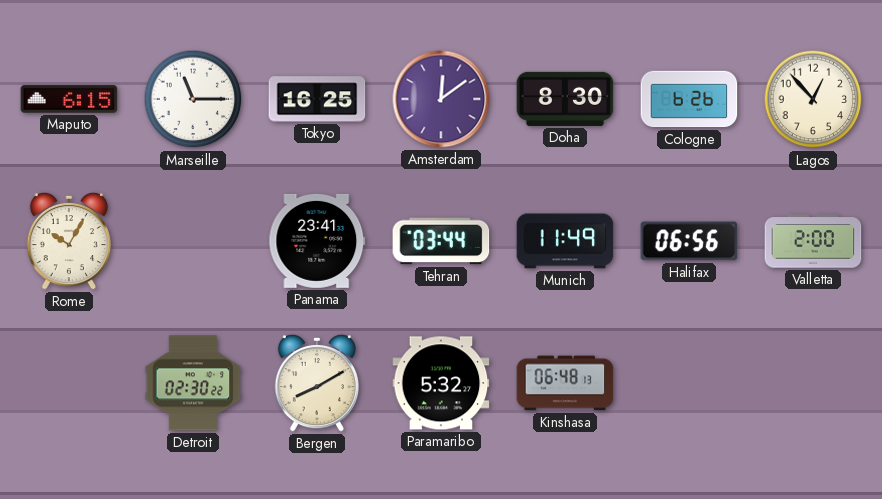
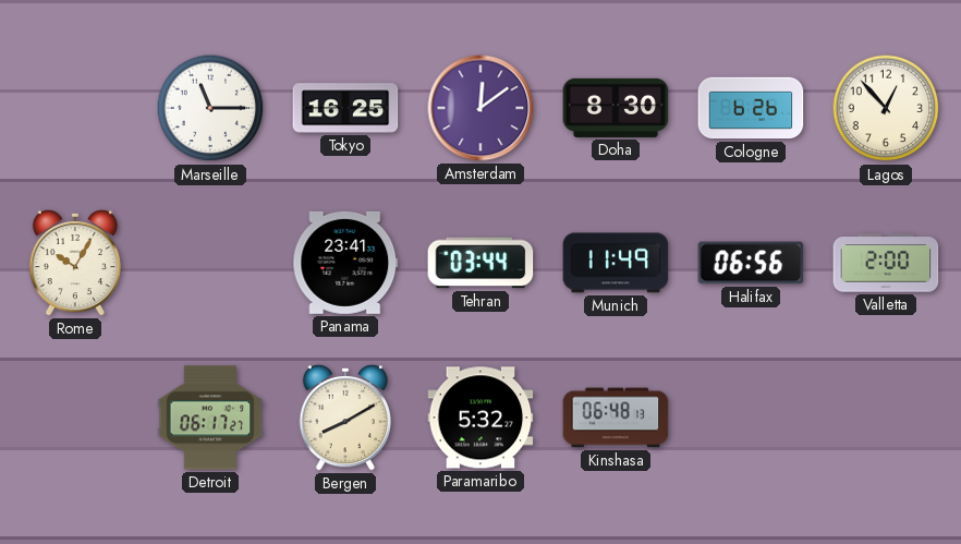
Maputo: 6:15 -> none (69, 99)
Detroit: 02:30 -> 06:17 (210, 418)
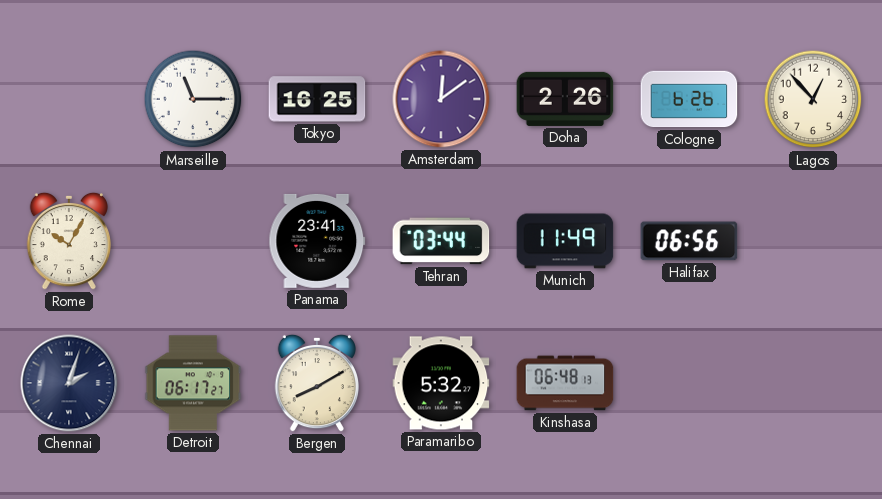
Doha: 8:30 -> 2:26 (565, 99)
Valletta: 2:00 -> none (886, 263)
Chennai: none -> 2:03 (69, 383)
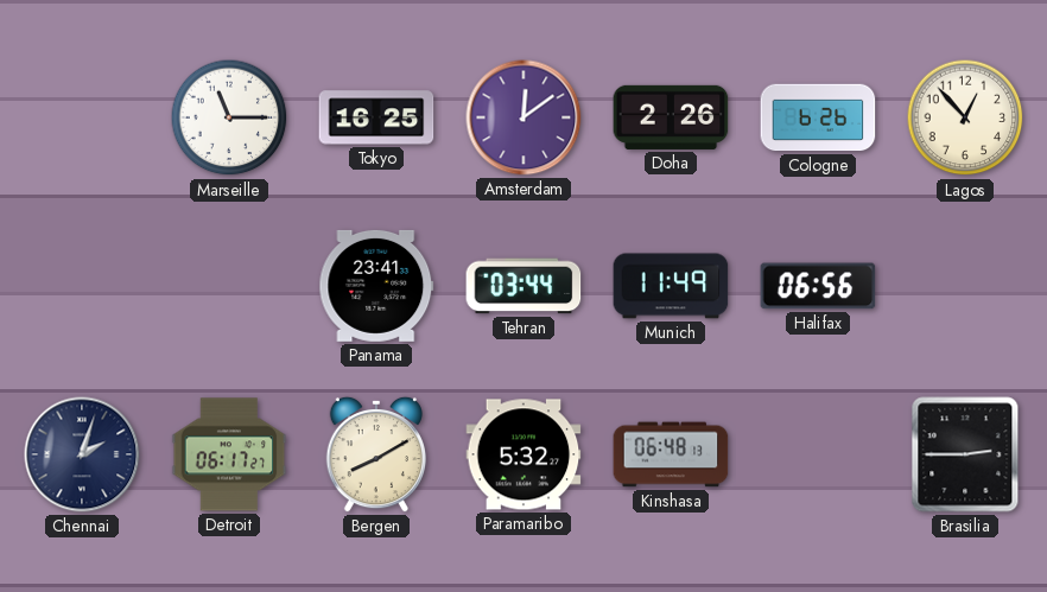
Rome: 10:05 -> none (68, 241)
Brasilia: none -> 2:45 (965, 454)
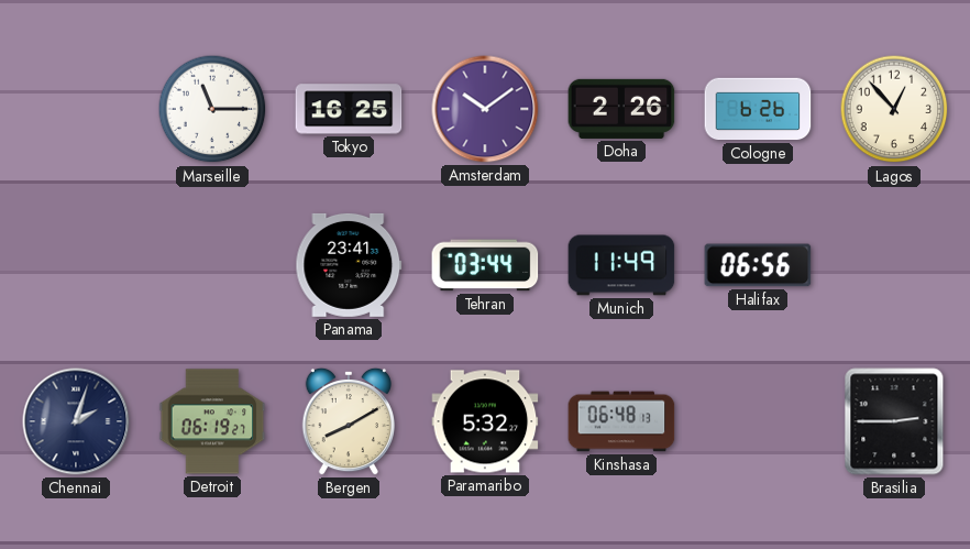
Amsterdam: 12:09 -> 10:09 (485, 109)
Detroit: 06:17 -> 06:19 (212, 421)
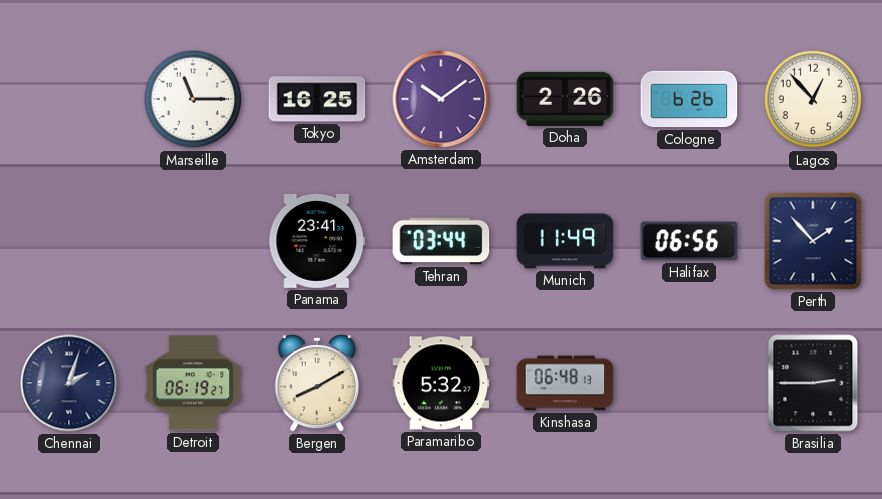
Perth: none -> 1:53 (813, 241)
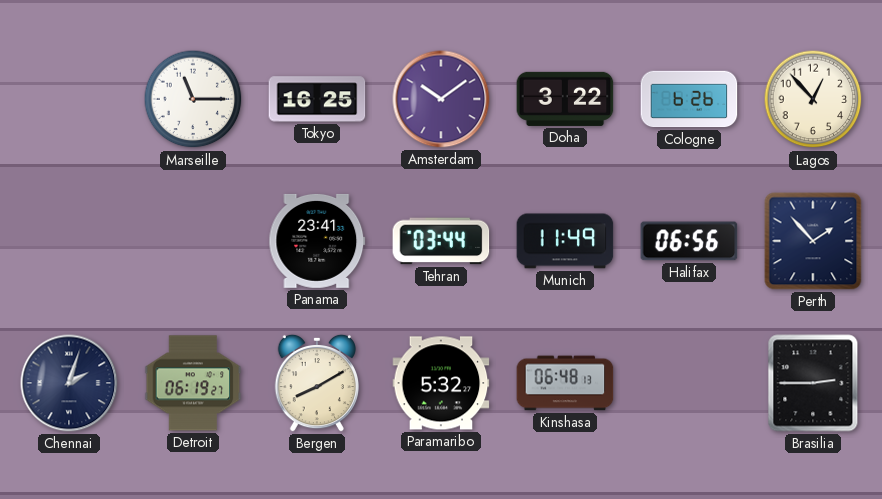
Doha: 2:26 -> 3:22 (565, 99)
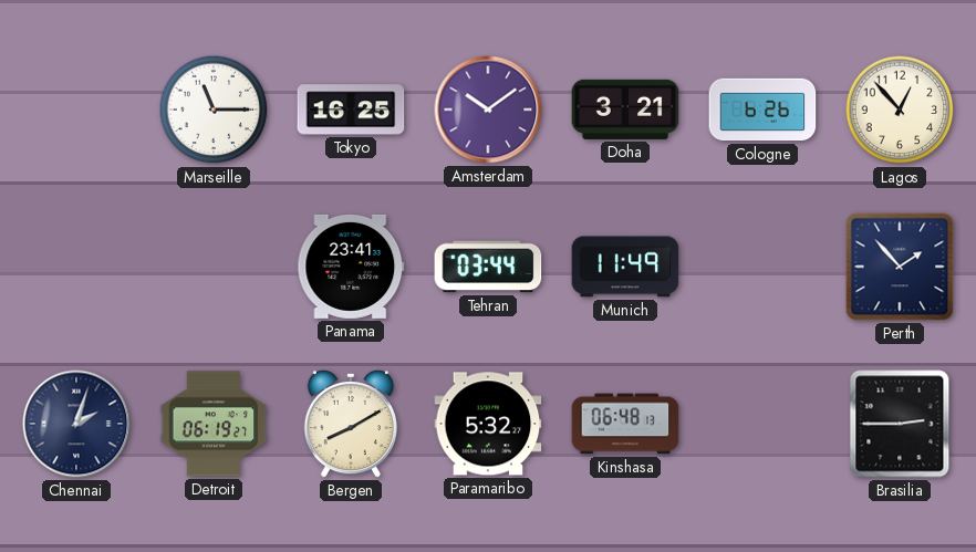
Doha: 3:22 -> 3:21 (625, 110)
Halifax: 06:56 -> none (689, 241)
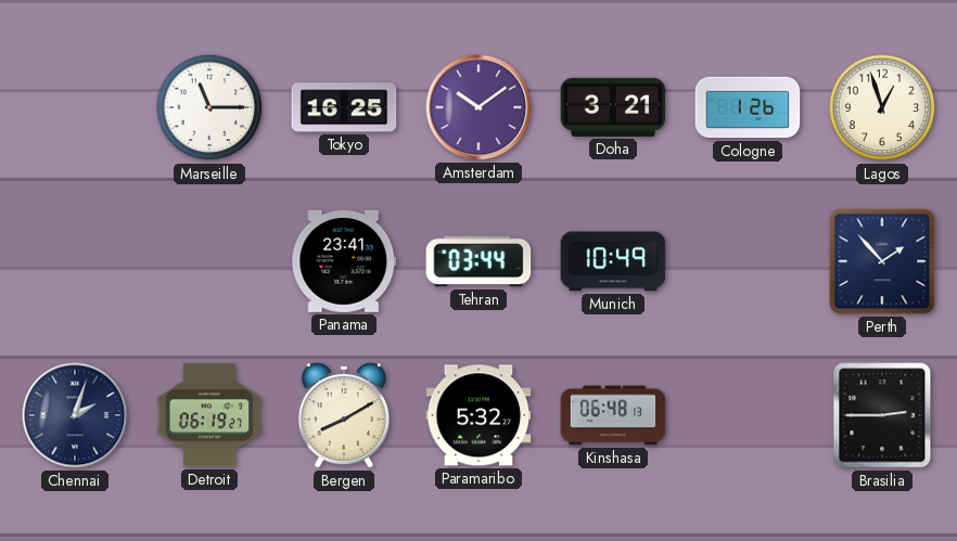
Cologne: 6:26 -> 1:26 (748, 107)
Lagos: 12:53 -> 12:57 (882, 107)
Munich: 11:49 -> 10:49 (613, 261)
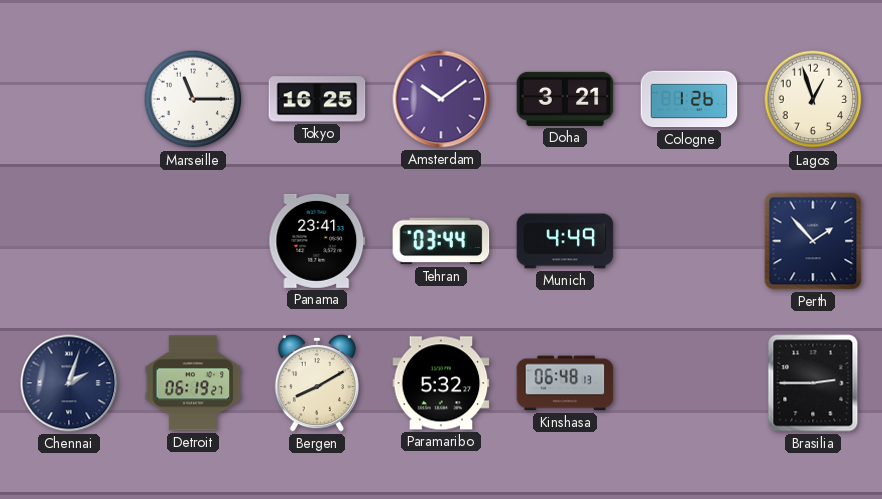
Munich: 10:49 -> 4:49 (565, 241)
